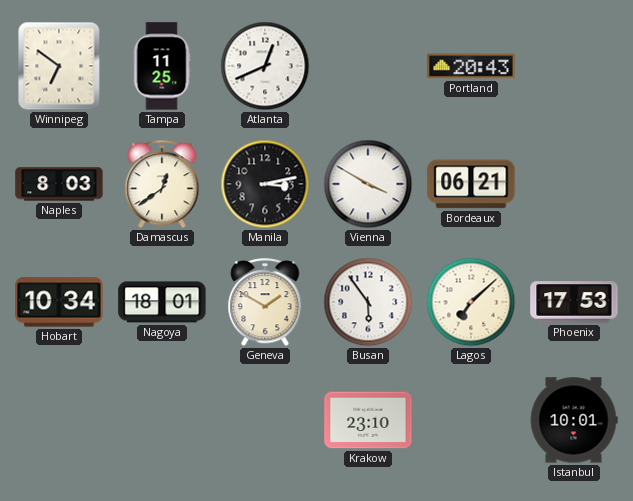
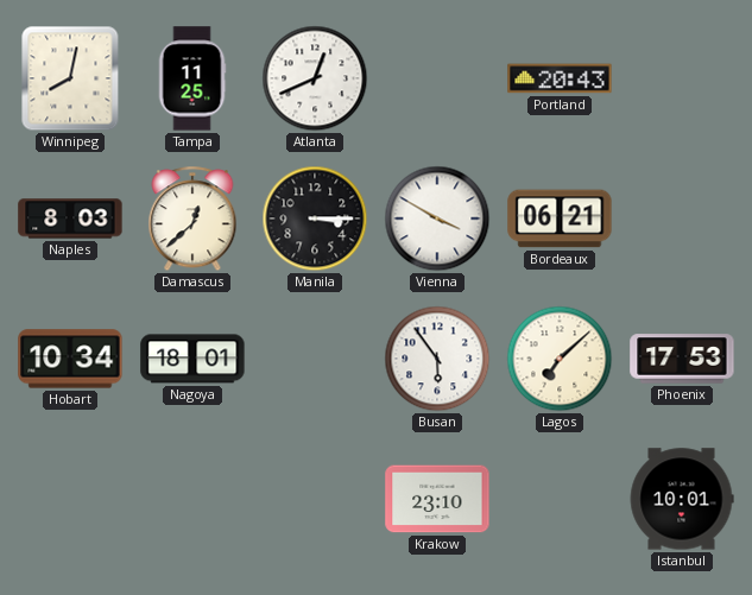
Winnipeg: 6:51 -> 8:02 (70, 78)
Damascus: 12:39 -> 12:38 (192, 220)
Manila: 3:13 -> 3:15 (315, 219)
Geneva: 1:50 -> none (265, 303)
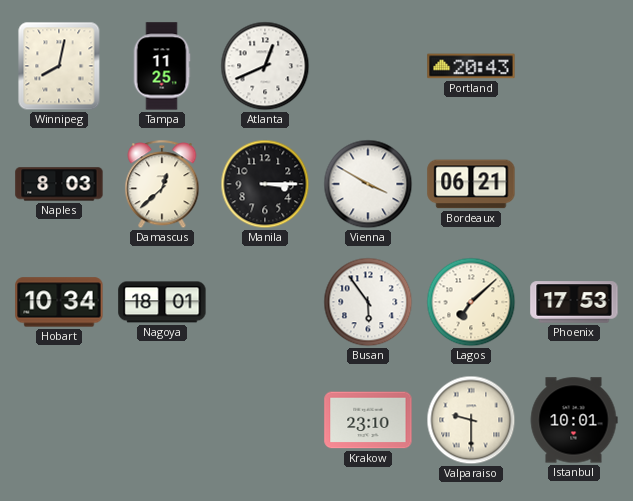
Valparaiso: none -> 9:30 (471, 420)
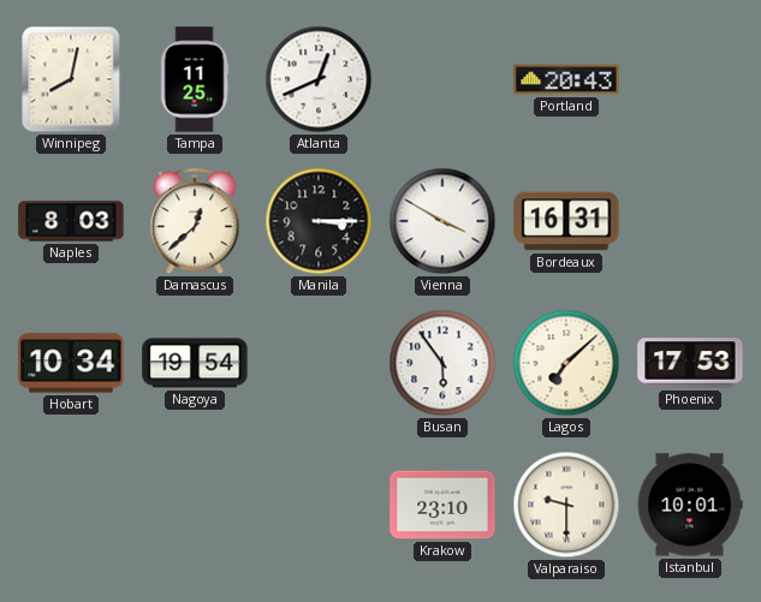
Bordeaux: 06:21 -> 16:31 (566, 221)
Nagoya: 18:01 -> 19:54 (195, 363)
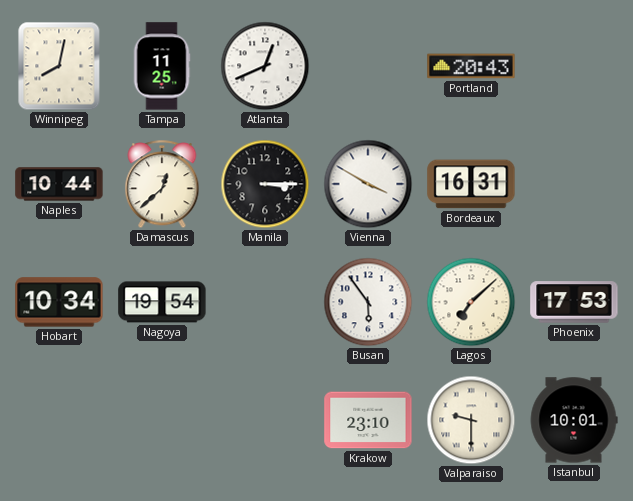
Naples: 8:03 -> 10:44 (59, 184)
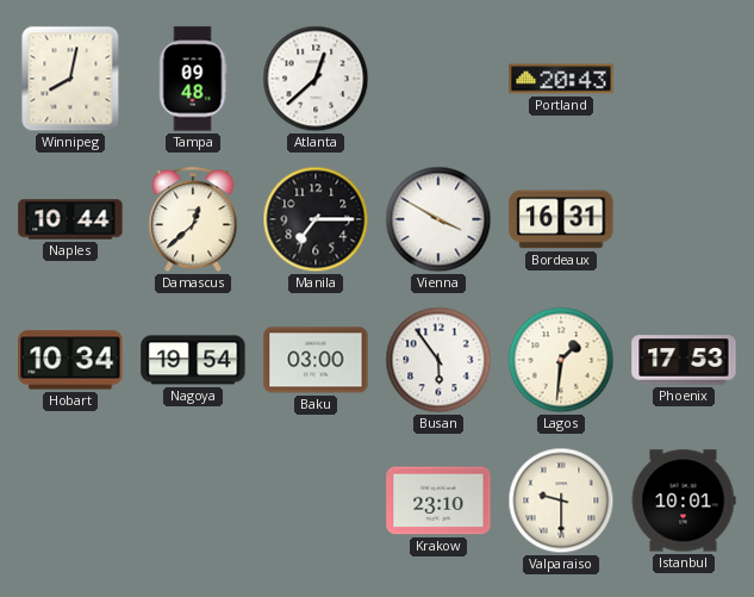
Tampa: 11:25 -> 09:48 (193, 79)
Atlanta: 12:41 -> 12:38 (316, 79)
Manila: 3:15 -> 7:15 (316, 219)
Baku: none -> 03:00 (316, 360)
Lagos: 7:08 -> 1:31 (561, 360)
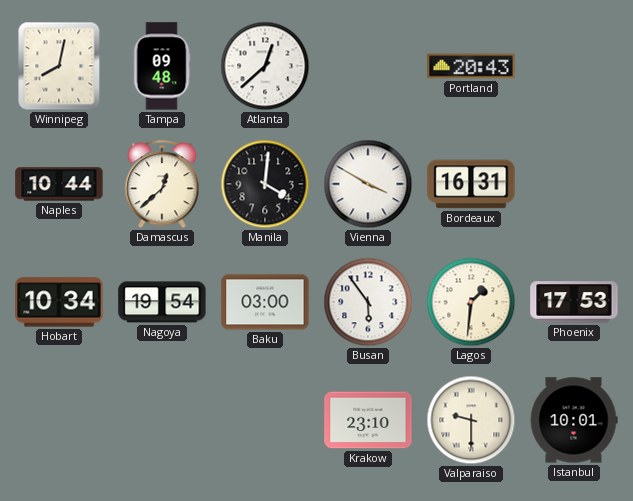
Manila: 7:15 -> 4:01 (265, 184)
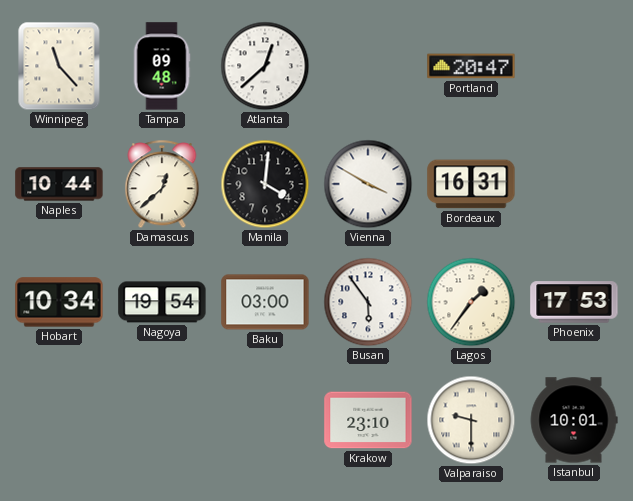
Winnipeg: 8:02 -> 11:23 (59, 66)
Portland: 20:43 -> 20:47 (471, 66)
Lagos: 1:31 -> 1:36 (471, 302)
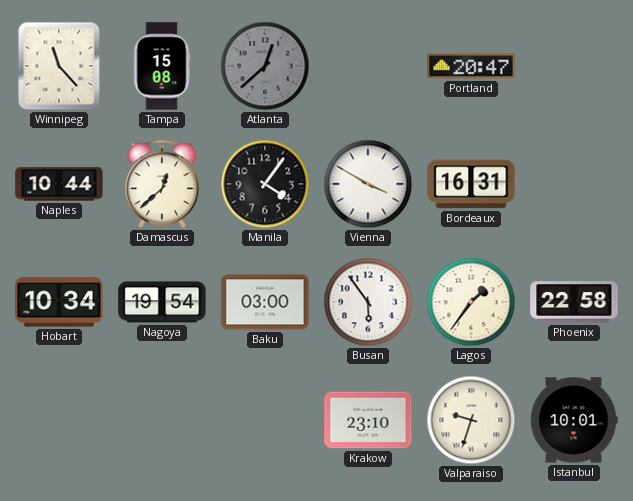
Tampa: 09:48 -> 15:08 (162, 66)
Atlanta dial: white -> grey (265, 66)
Manila: 4:01 -> 4:06 (265, 184)
Phoenix: 17:53 -> 22:58 (574, 302)
Valparaiso: 9:30 -> 9:33 (471, 420)
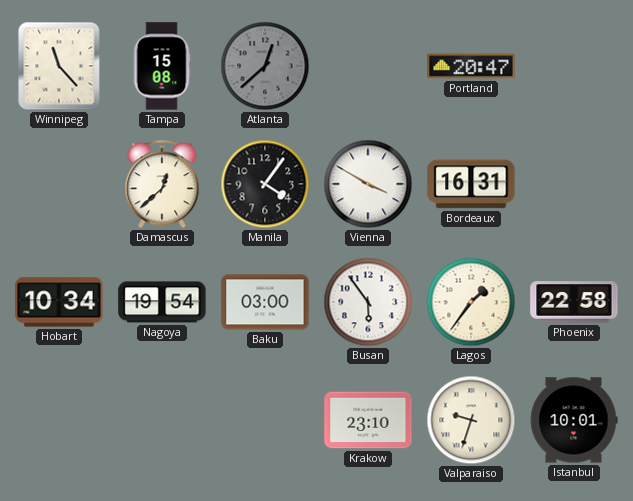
Naples: 10:44 -> none (59, 184)
